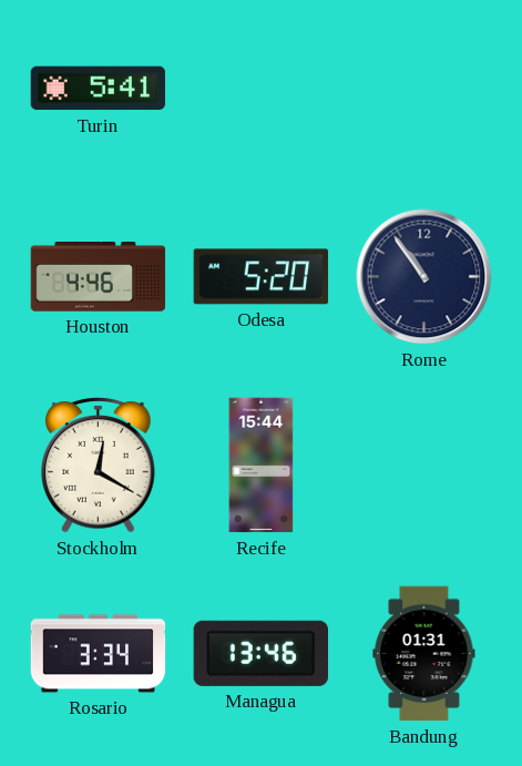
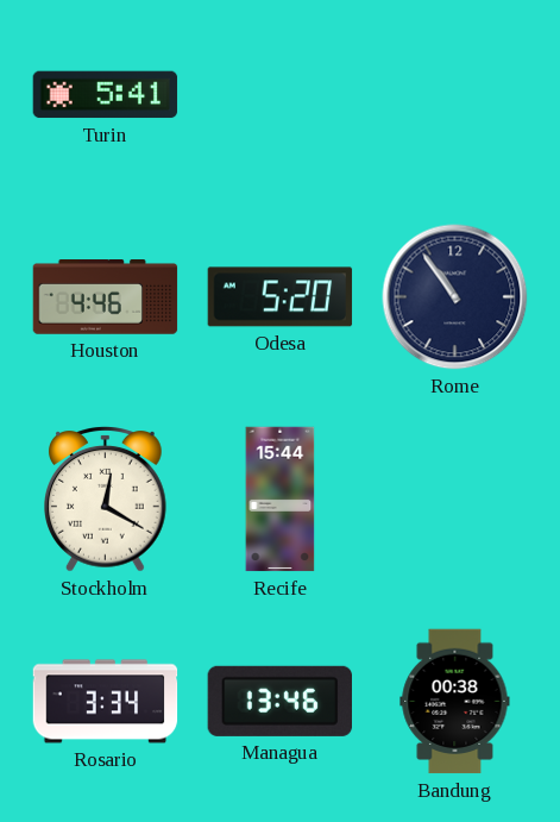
Bandung: 01:31 -> 00:38 (455, 702)
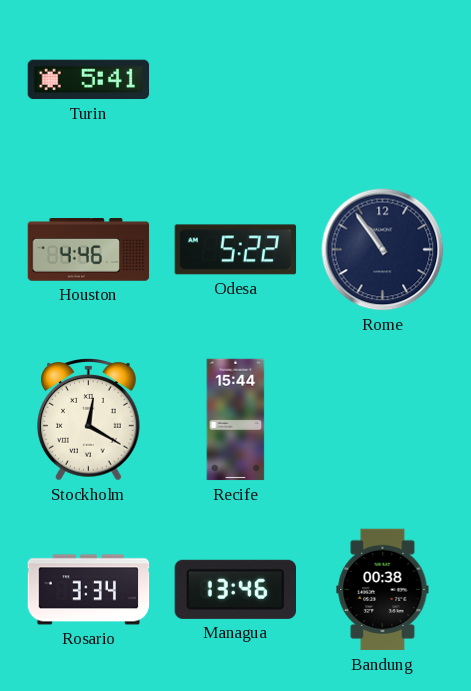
Odesa: 5:20 -> 5:22 (236, 250)
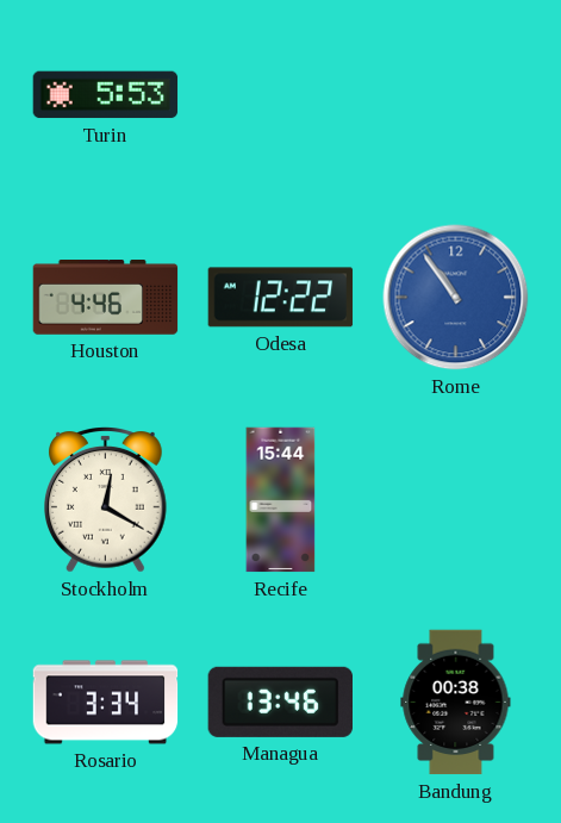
Turin: 5:41 -> 5:53 (106, 95)
Odesa: 5:22 -> 12:22 (281, 298)
Rome dial: navy -> blue (456, 298)
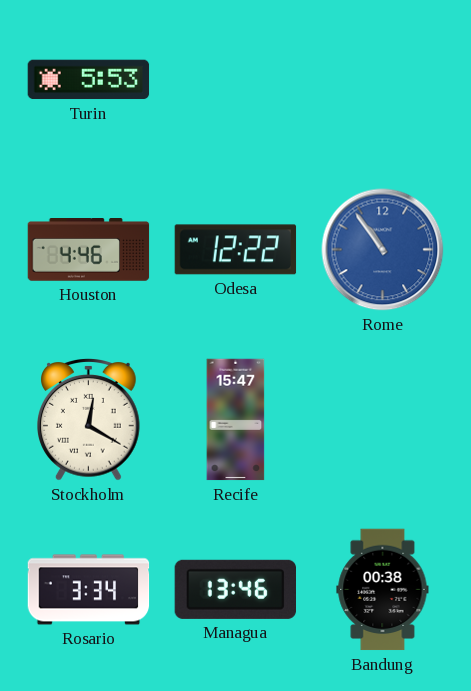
Recife: 15:44 -> 15:47 (236, 420)
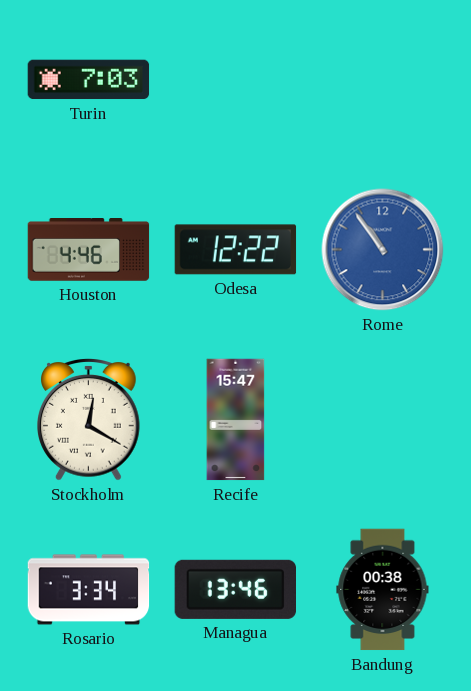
Turin: 5:53 -> 7:03 (89, 80)
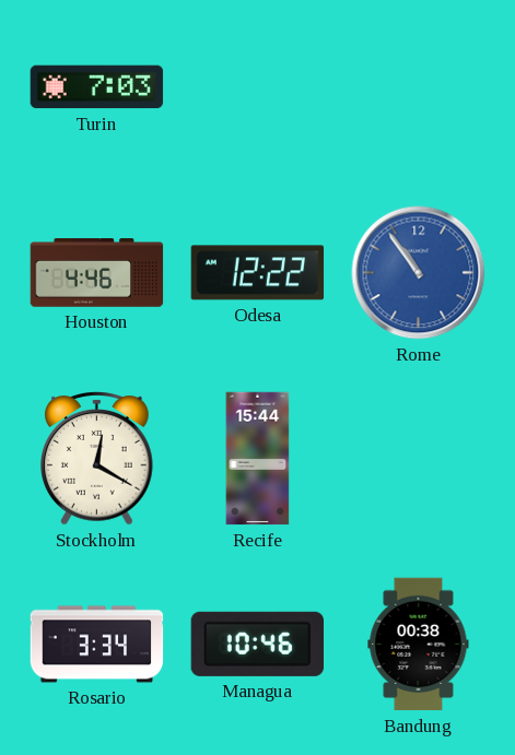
Recife: 15:47 -> 15:44 (258, 459)
Managua: 13:46 -> 10:46 (257, 644)
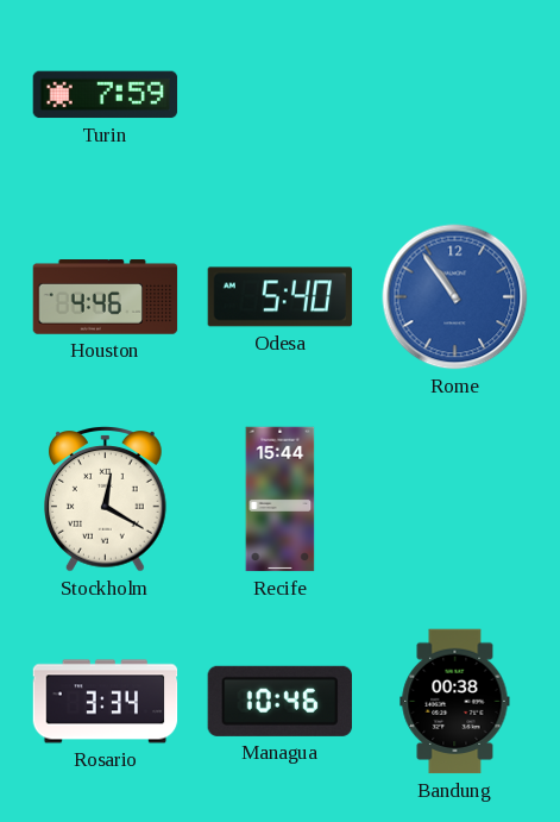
Turin: 7:03 -> 7:59 (106, 95)
Odesa: 12:22 -> 5:40 (281, 297)
